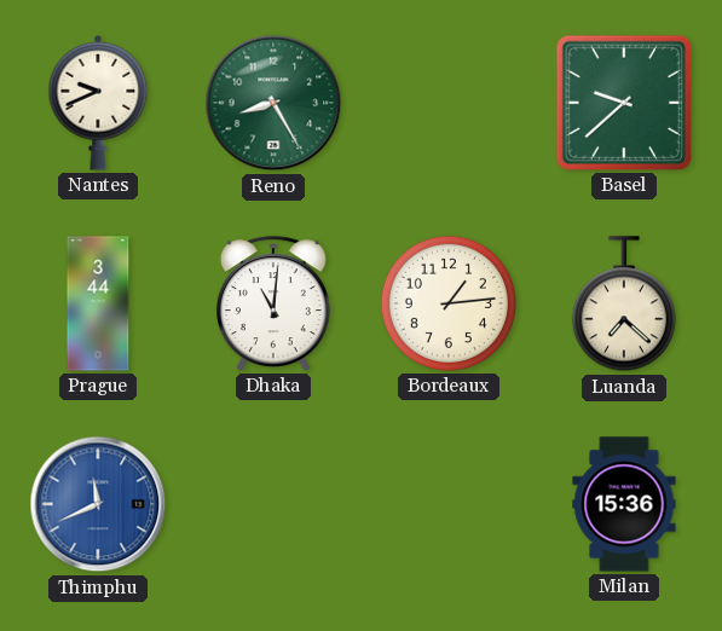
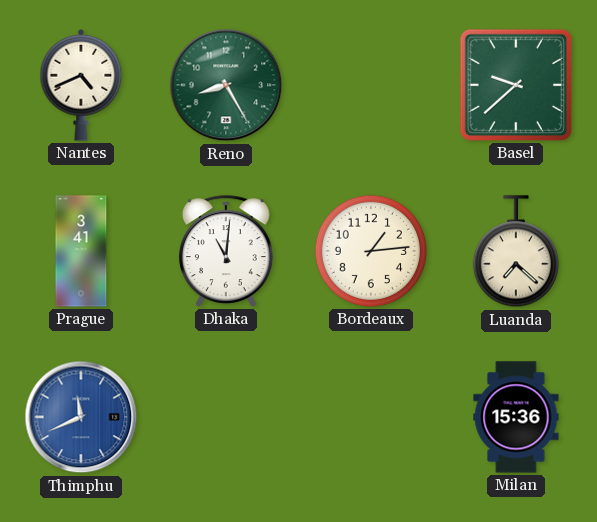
Nantes: 9:41 -> 4:41 (81, 85)
Prague: 3:44 -> 3:41 (81, 251)
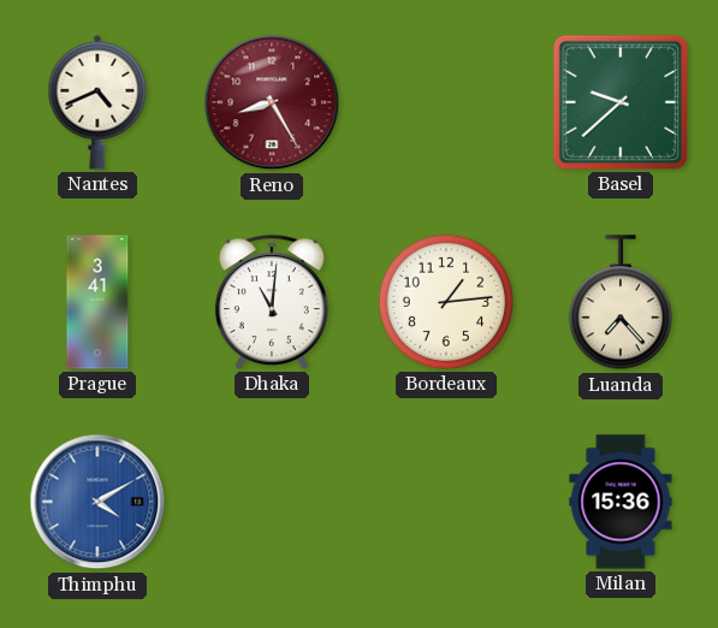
Reno dial: green -> burgundy (272, 102)
Luanda: 7:22 -> 7:23 (621, 303)
Thimphu: 11:41 -> 4:10 (97, 502)
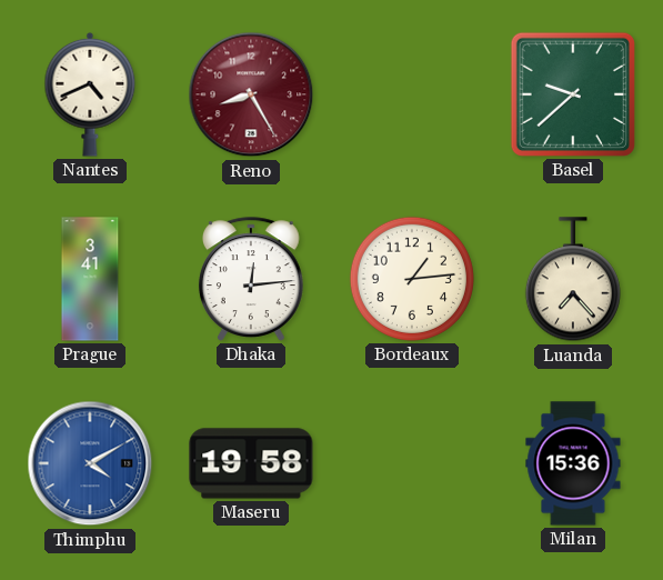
Dhaka: 11:01 -> 12:14 (251, 279)
Maseru: none -> 19:58 (251, 463)
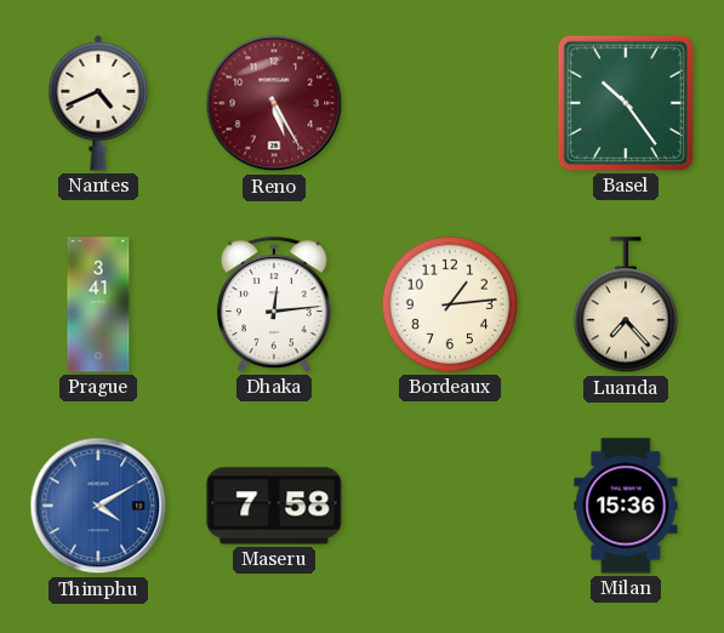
Reno: 8:25 -> 5:25 (274, 103)
Basel: 9:38 -> 10:24 (626, 103)
Maseru: 19:58 -> 7:58 (274, 506)
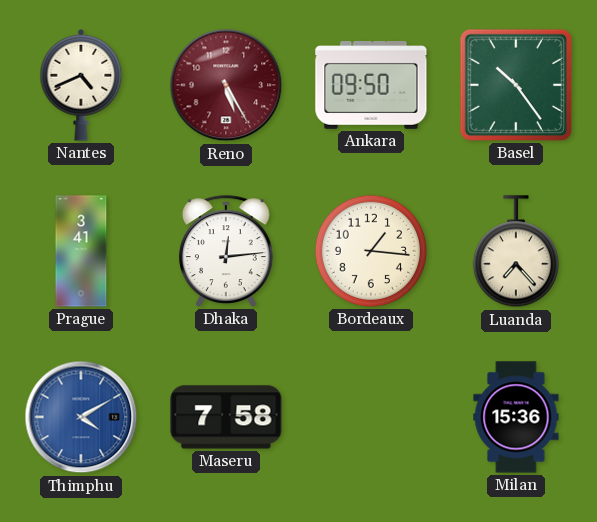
Ankara: none -> 09:50 (371, 86)
Bordeaux: 1:14 -> 1:16 (371, 251)
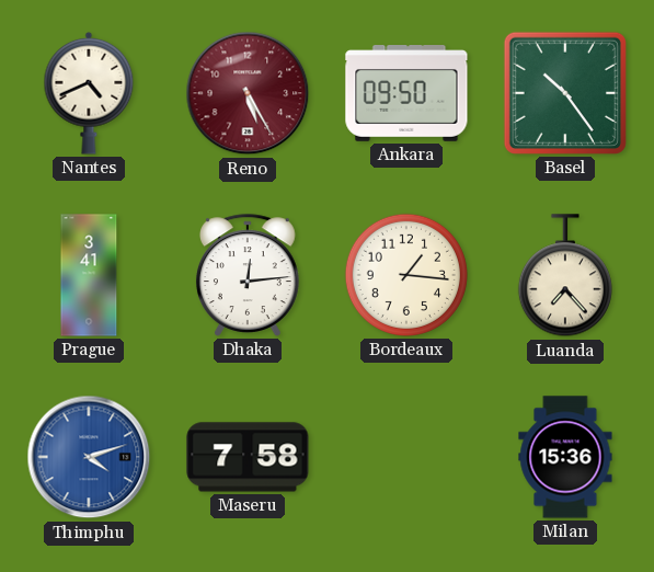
Thimphu: 4:10 -> 4:12 (89, 457)
